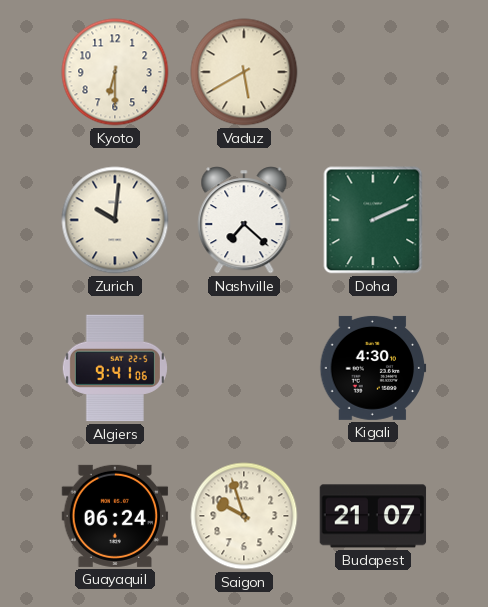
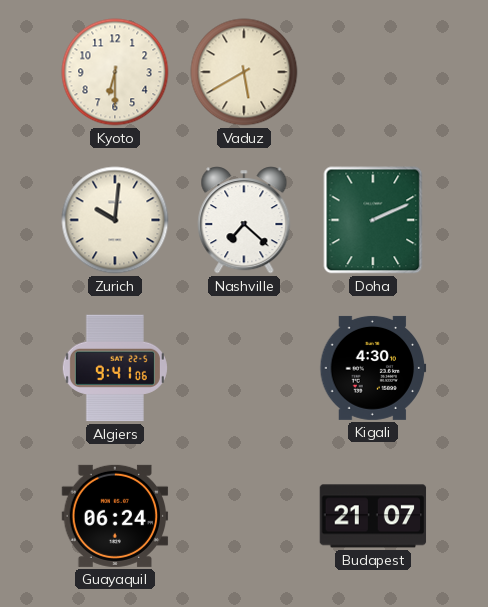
Saigon: 9:57 -> none (244, 516)
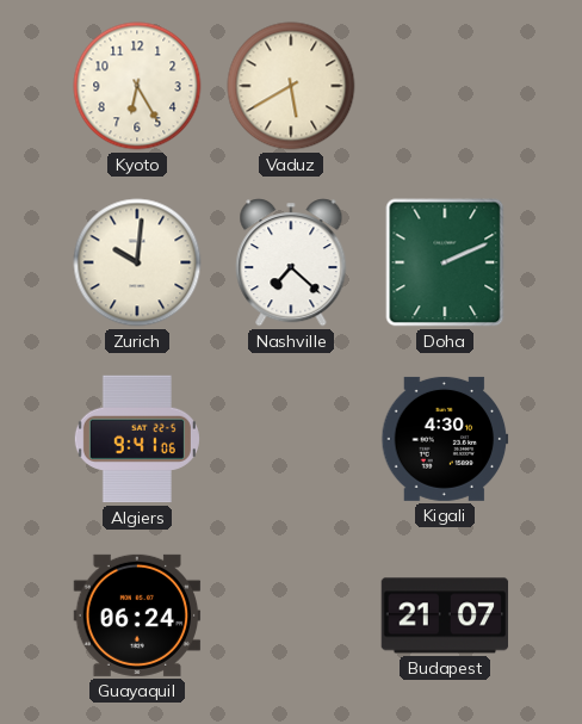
Kyoto: 6:30 -> 6:25 (137, 86)
